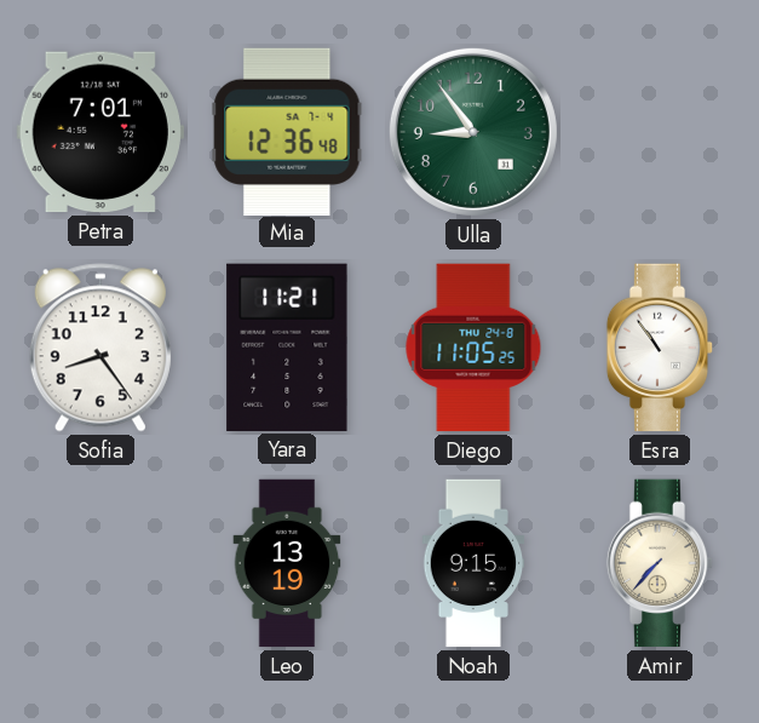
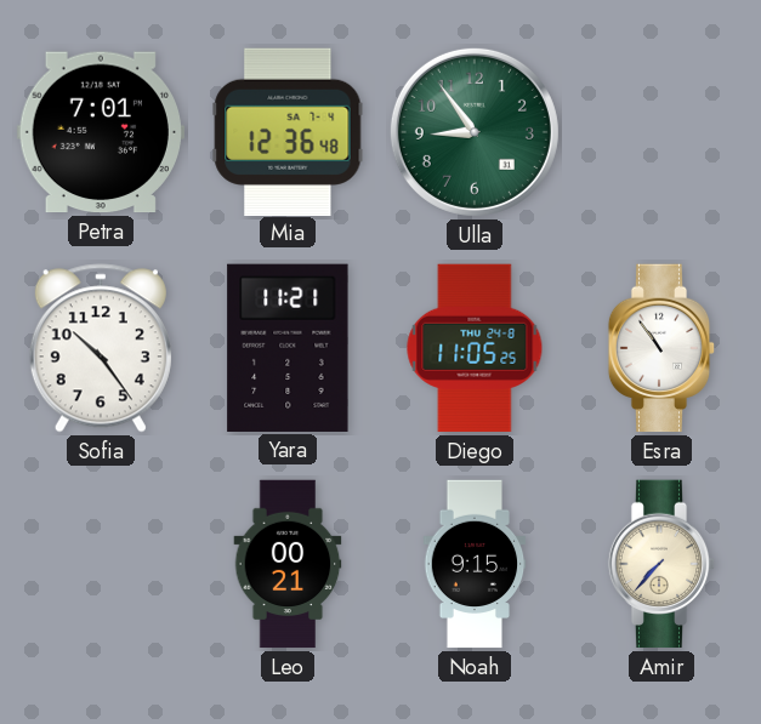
Sofia: 8:24 -> 10:24 (101, 348)
Leo: 13:19 -> 00:21 (288, 564)
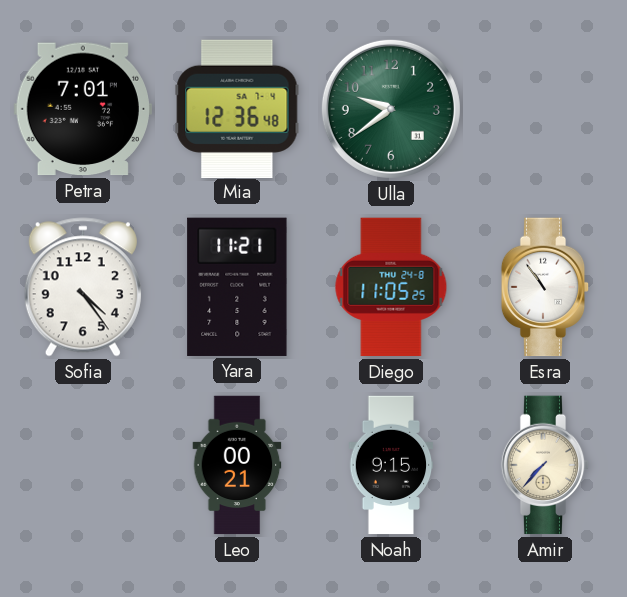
Ulla: 8:54 -> 9:39 (391, 109)
Sofia: 10:24 -> 4:24 (83, 287)
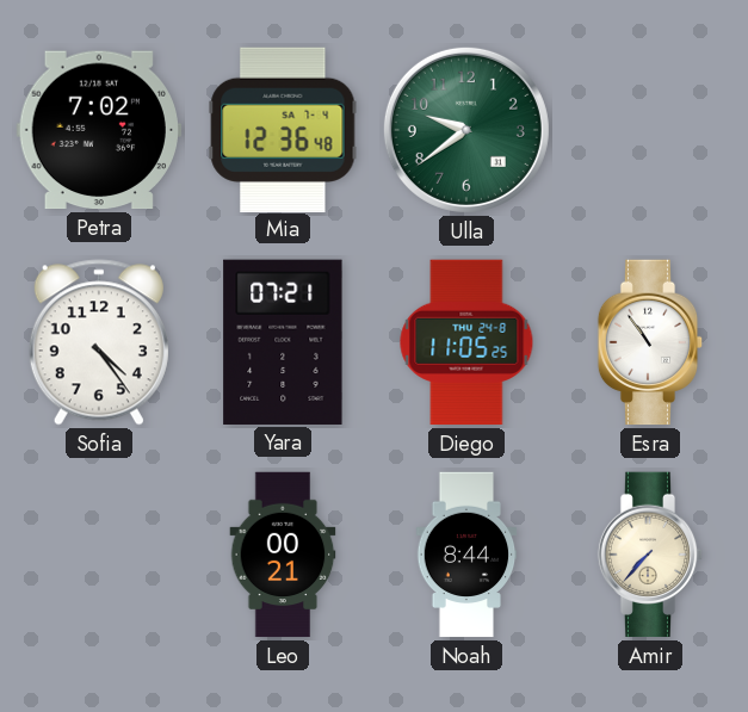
Petra: 7:01 -> 7:02 (99, 130)
Yara: 11:21 -> 07:21 (283, 342)
Noah: 9:15 -> 8:44 (466, 555)
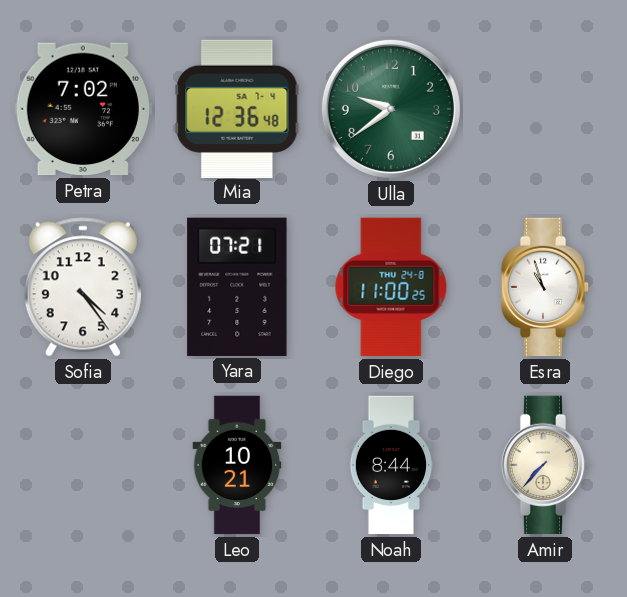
Diego: 11:05 -> 11:00 (391, 287)
Esra: 10:54 -> 10:57 (545, 287)
Leo: 00:21 -> 10:21 (237, 465)
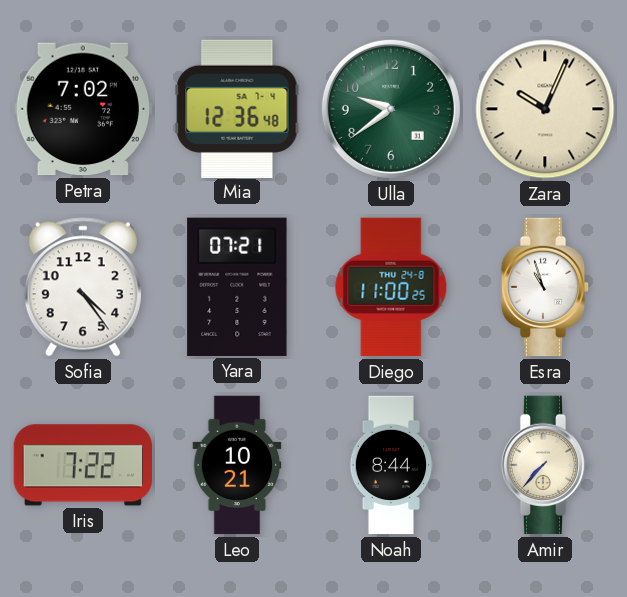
Zara: none -> 10:04 (545, 109)
Iris: none -> 7:22 (82, 465)
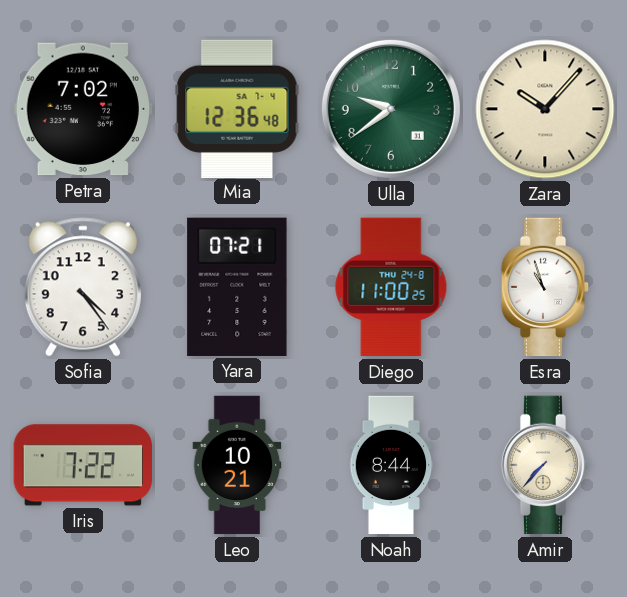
Zara: 10:04 -> 10:07 (545, 109)
